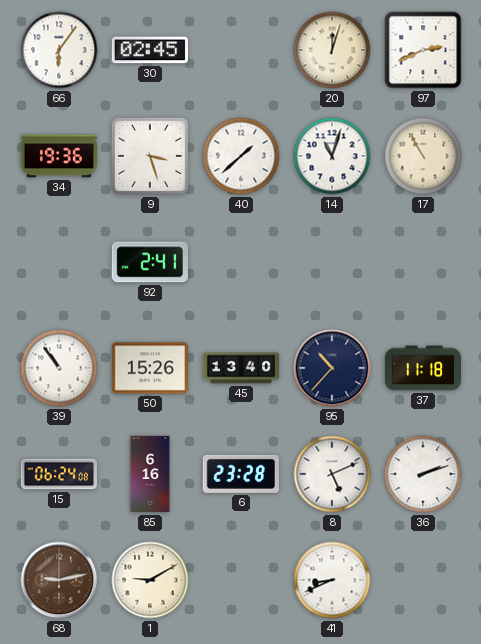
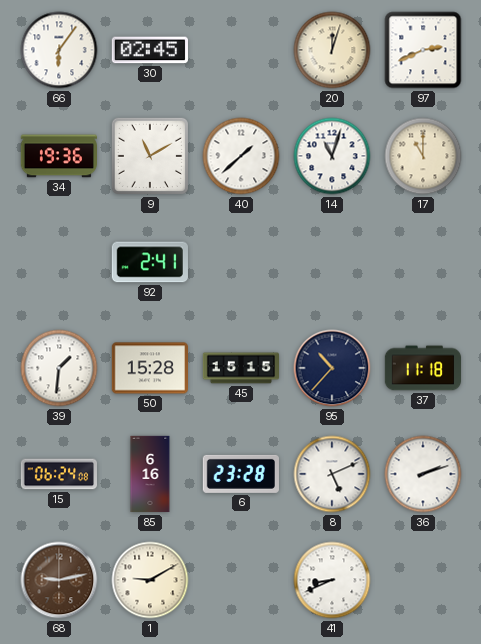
9: 3:27 -> 11:10 (150, 156)
17: 10:55 -> 11:00 (423, 156)
39: 10:54 -> 1:31 (59, 368)
50: 15:26 -> 15:28 (149, 368)
45: 13:40 -> 15:15 (241, 368)
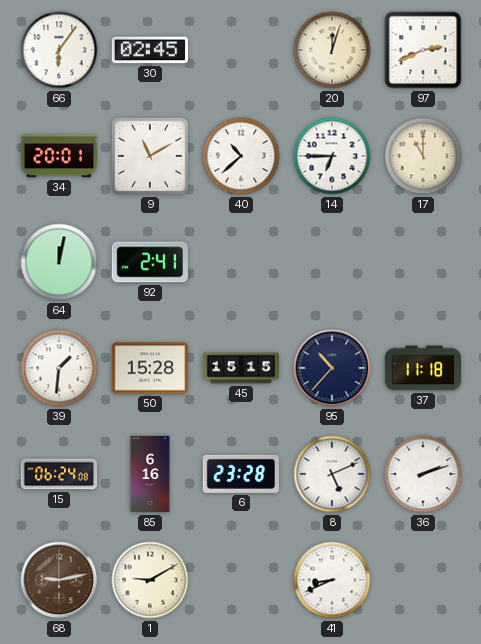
34: 19:36 -> 20:01 (58, 156)
40: 1:38 -> 10:38 (241, 156)
14: 11:03 -> 6:45 (332, 156)
64: none -> 12:02 (59, 262)
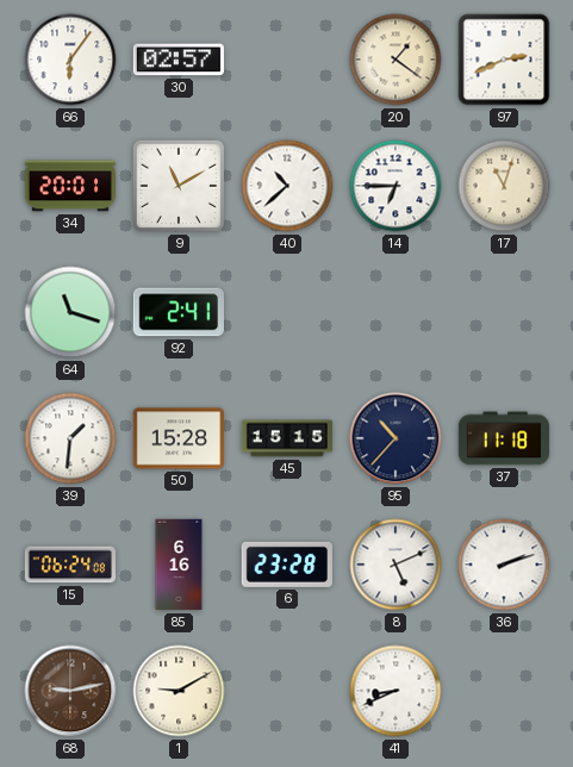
30: 02:45 -> 02:57 (179, 60)
20: 12:03 -> 1:21 (396, 60)
17: 11:00 -> 11:03 (504, 186)
64: 12:02 -> 11:18 (70, 312)
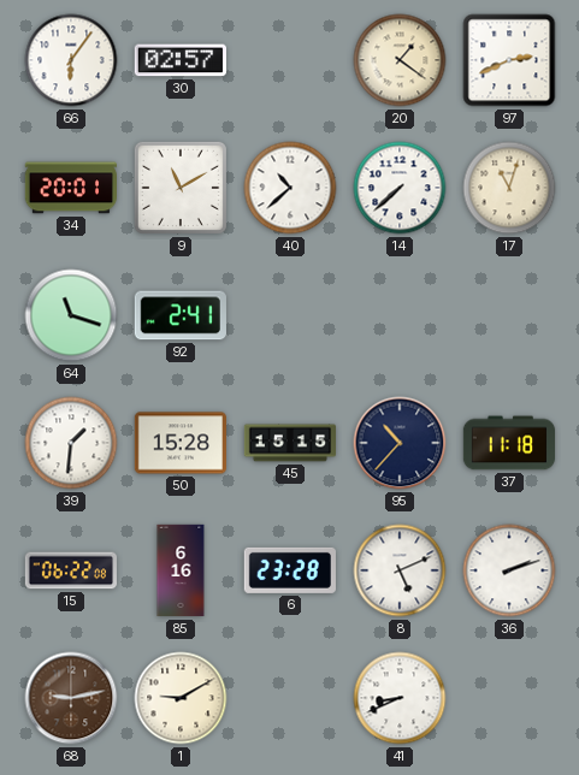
14: 6:45 -> 7:38 (400, 188)
15: 06:24 -> 06:22 (71, 570)
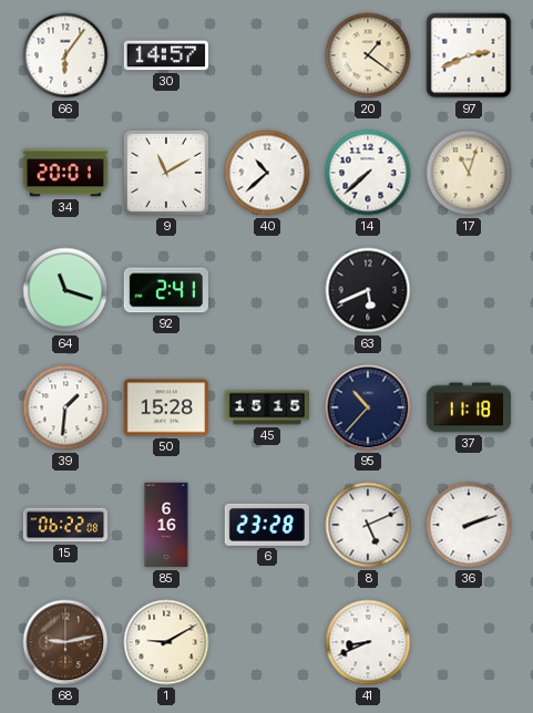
30: 02:57 -> 14:57 (166, 55)
63: none -> 5:41 (368, 290)
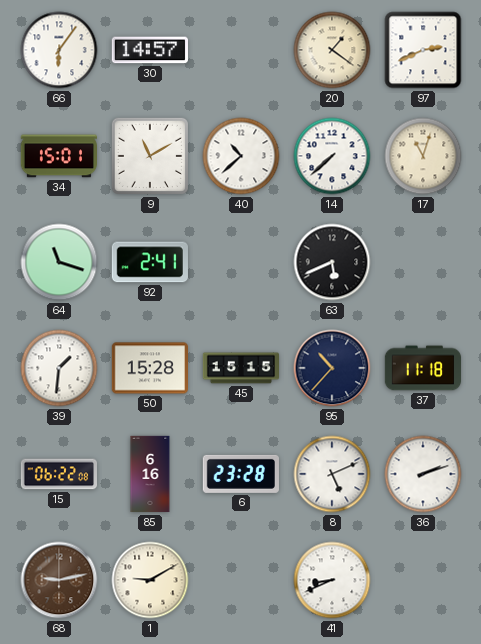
34: 20:01 -> 15:01 (58, 156)
